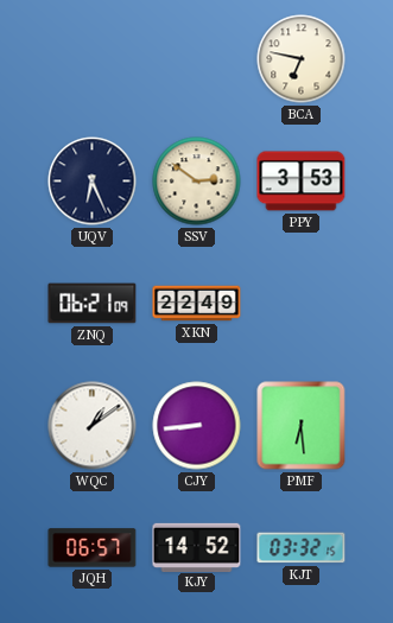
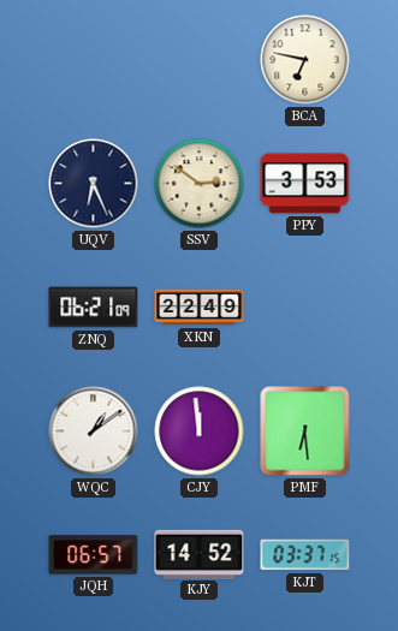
CJY: 8:44 -> 11:59 (200, 431)
KJT: 03:32 -> 03:37 (305, 555)
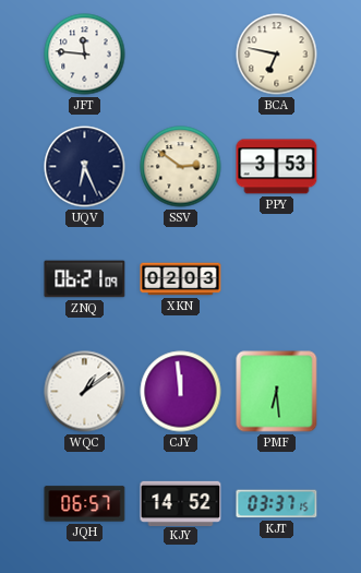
JFT: none -> 11:46 (85, 55)
XKN: 22:49 -> 02:03 (181, 279)
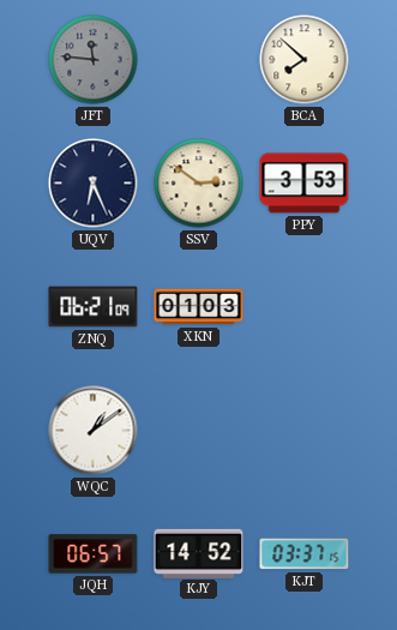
JFT dial: white -> grey (94, 60)
BCA: 6:47 -> 7:52 (305, 60)
XKN: 02:03 -> 01:03 (199, 307)
CJY: 11:59 -> none (181, 392)
PMF: 6:29 -> none (277, 392)
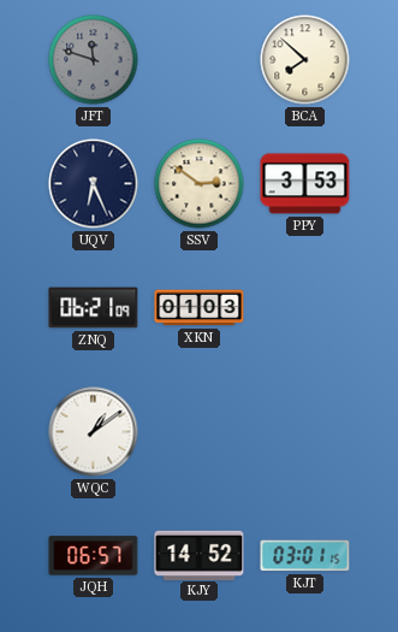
JFT: 11:46 -> 11:48 (94, 60)
KJT: 03:37 -> 03:01 (305, 556)
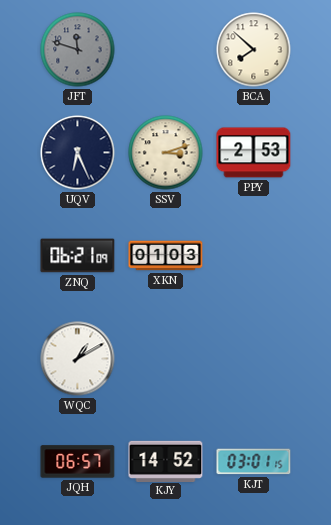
SSV: 2:51 -> 3:12 (166, 153)
PPY: 3:53 -> 2:53 (254, 153)
WQC: 1:09 -> 1:10 (78, 359)
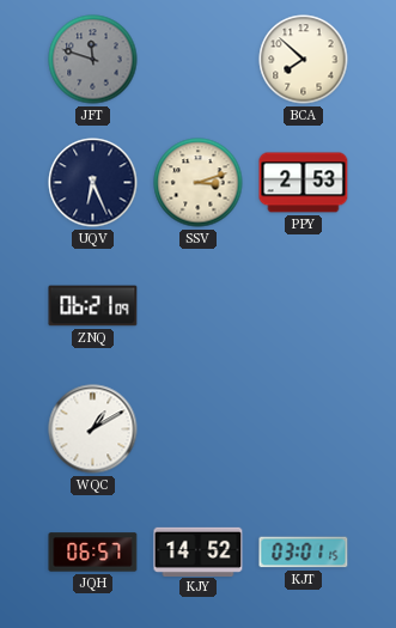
XKN: 01:03 -> none (166, 256)
